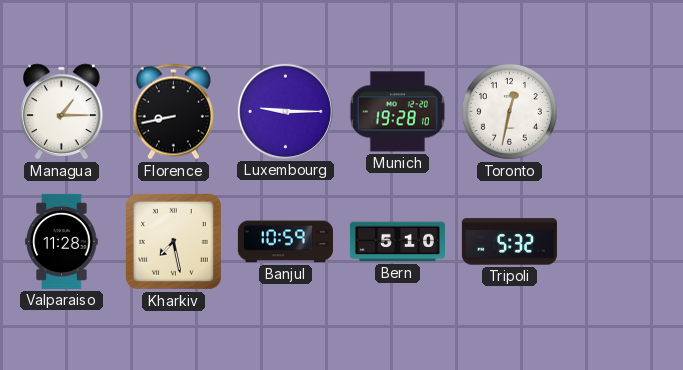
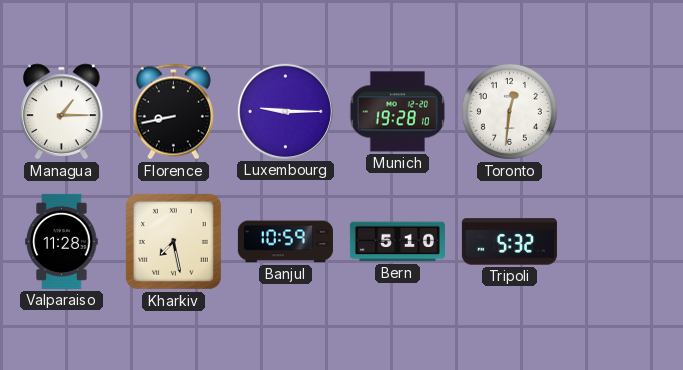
Toronto: 12:32 -> 12:31 (509, 111)
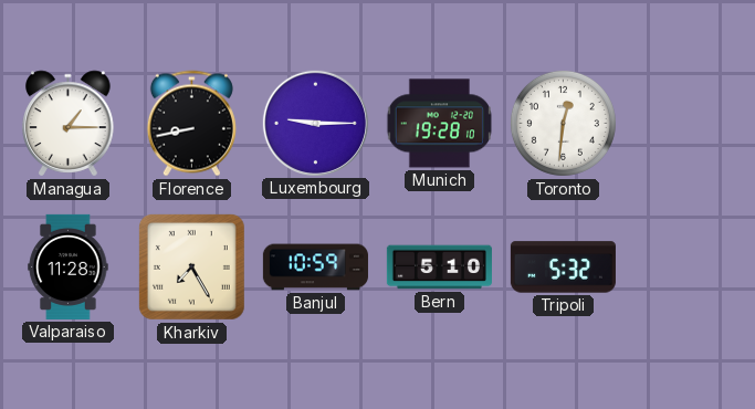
Kharkiv: 7:28 -> 7:25 (191, 266)
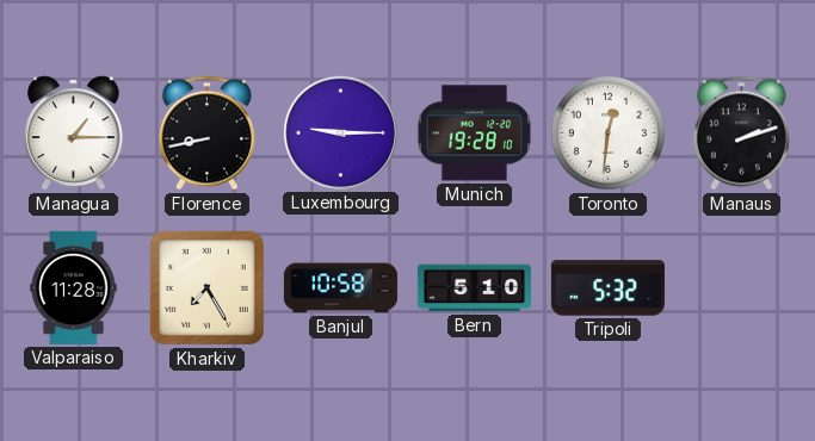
Manaus: none -> 2:12 (741, 133)
Banjul: 10:59 -> 10:58 (340, 288)
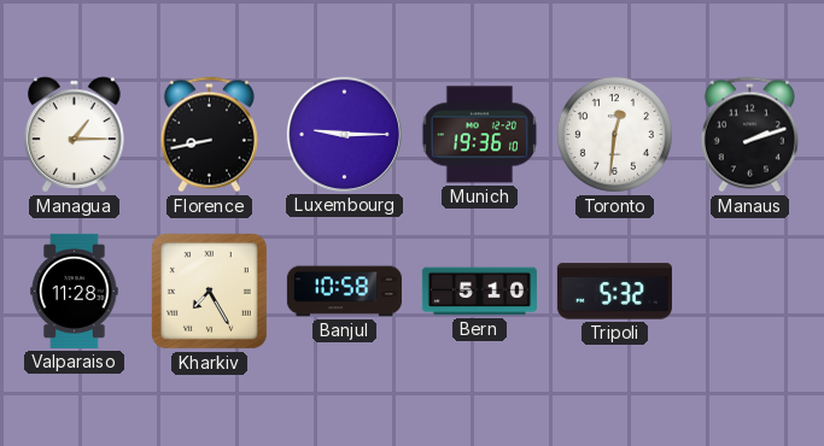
Munich: 19:28 -> 19:36 (479, 135)
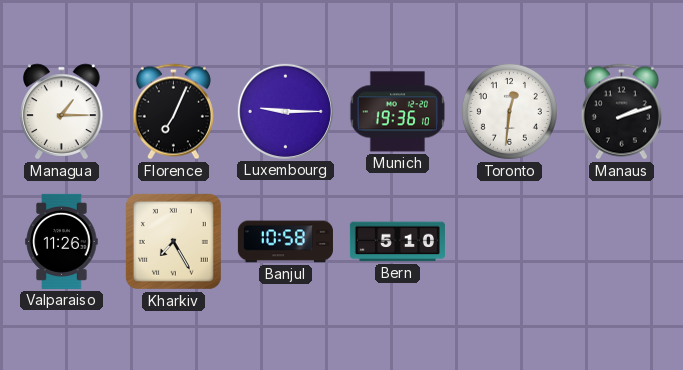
Florence: 8:43 -> 7:04 (173, 112)
Valparaiso: 11:28 -> 11:26 (62, 241)
Tripoli: 5:32 -> none (614, 292)
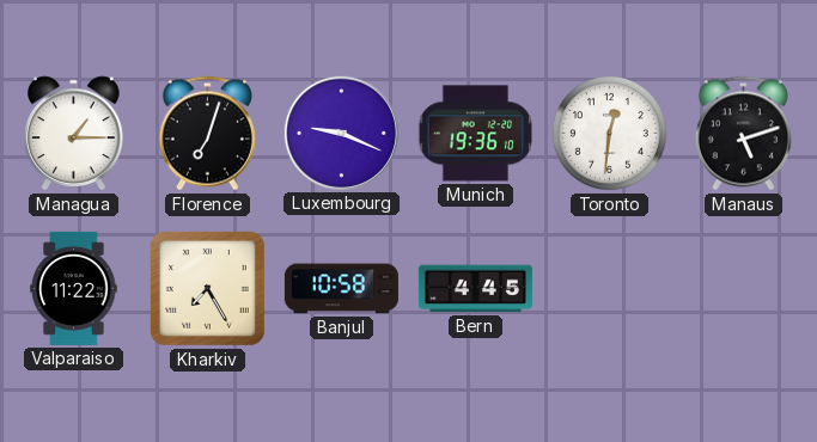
Florence: 7:04 -> 7:03 (207, 134)
Luxembourg: 9:15 -> 9:19 (341, 133)
Manaus: 2:12 -> 5:12 (743, 134)
Valparaiso: 11:26 -> 11:22 (74, 288)
Bern: 5:10 -> 4:45 (475, 289)
